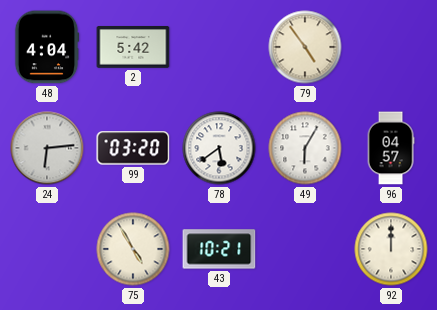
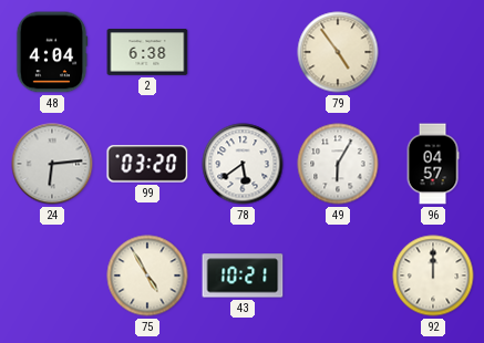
2: 5:42 -> 6:38 (147, 53)
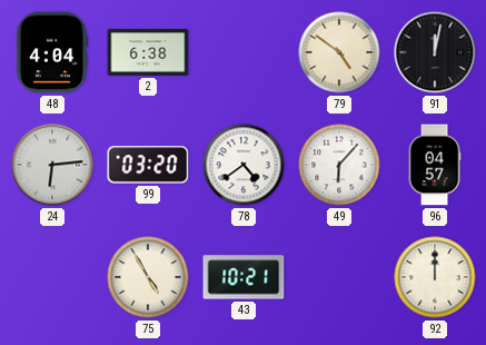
79: 4:54 -> 4:51 (339, 52)
91: none -> 12:02 (435, 52)
78: 5:39 -> 4:39 (244, 165)
49: 6:05 -> 6:07 (339, 165)
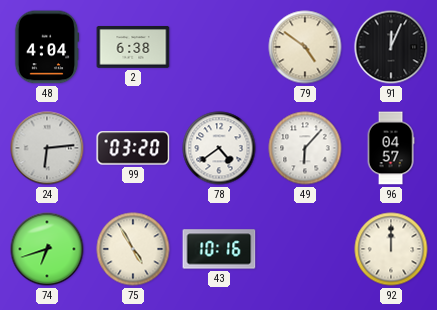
91: 12:02 -> 12:04 (391, 47)
74: none -> 6:42 (47, 249)
43: 10:21 -> 10:16 (219, 249)
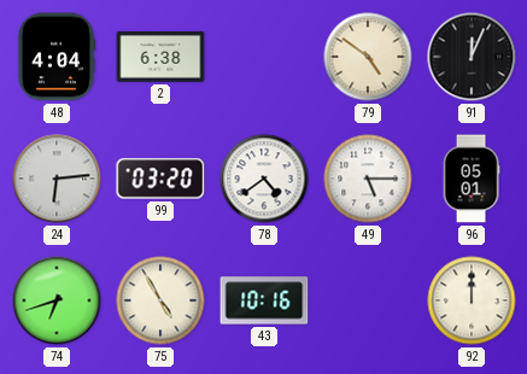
49: 6:07 -> 5:15 (368, 179)
96: 04:57 -> 05:01 (472, 179)
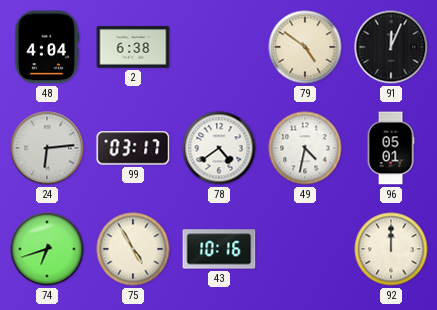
99: 03:20 -> 03:17 (133, 148)
49: 5:15 -> 4:32 (305, 148)
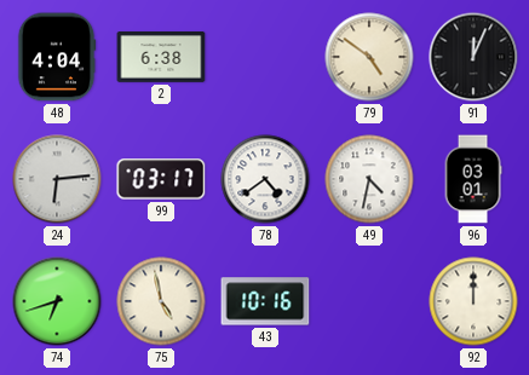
96: 05:01 -> 03:01 (473, 179)
75: 4:55 -> 4:58 (161, 301)
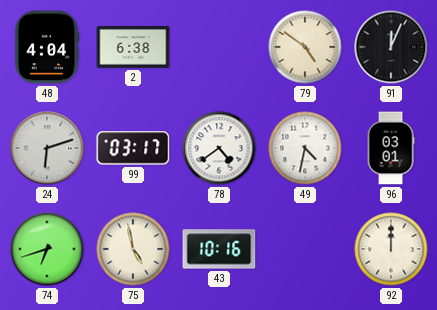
24: 6:14 -> 6:12 (47, 148)
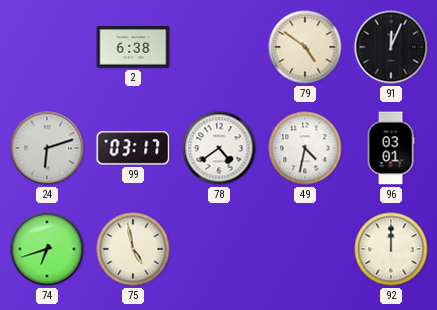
48: 4:04 -> none (47, 47)
43: 10:16 -> none (219, 249)
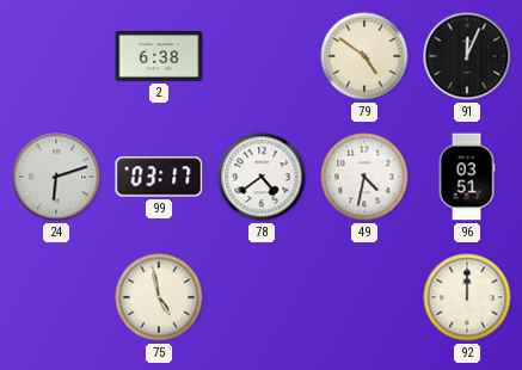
96: 03:01 -> 03:51 (467, 177)
74: 6:42 -> none (47, 249)
